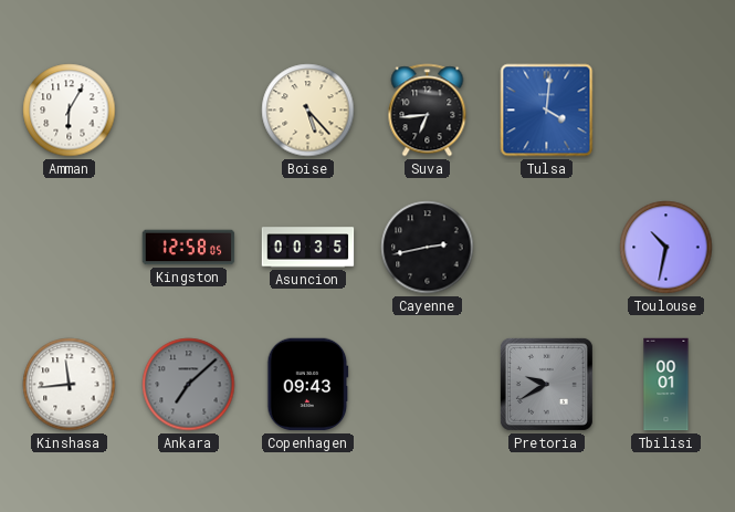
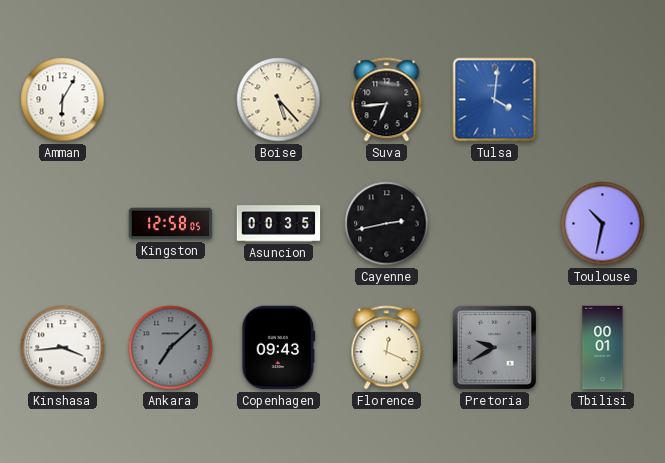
Kinshasa: 11:44 -> 3:44 (63, 348)
Florence: none -> 12:19 (387, 348)
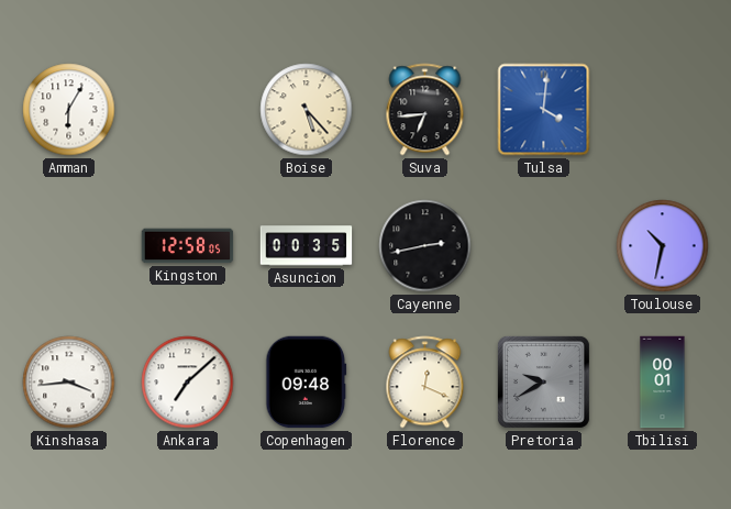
Ankara dial: grey -> white (188, 383)
Copenhagen: 09:43 -> 09:48 (307, 383)
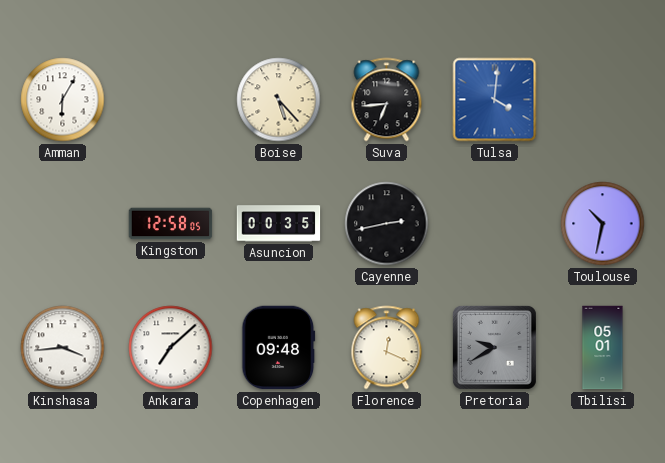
Tbilisi: 00:01 -> 05:01 (603, 348)
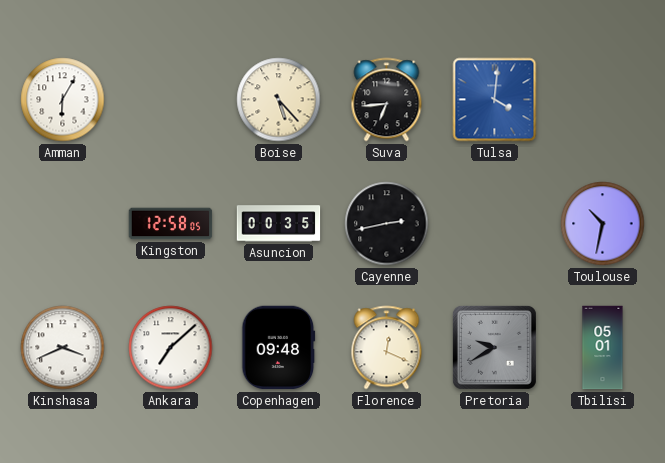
Kinshasa: 3:44 -> 3:41 (63, 348)
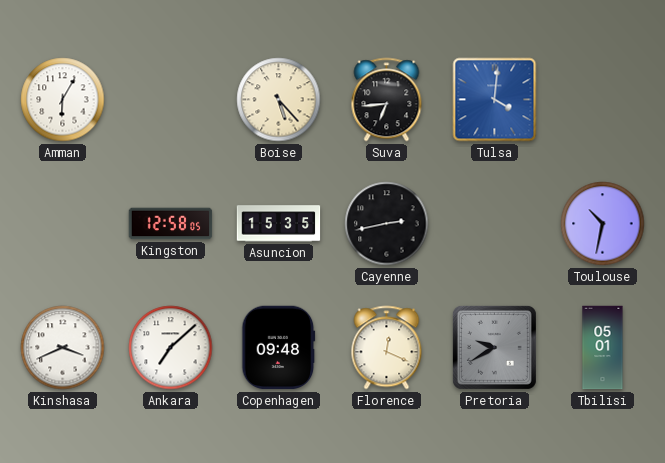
Asuncion: 00:35 -> 15:35 (279, 224)
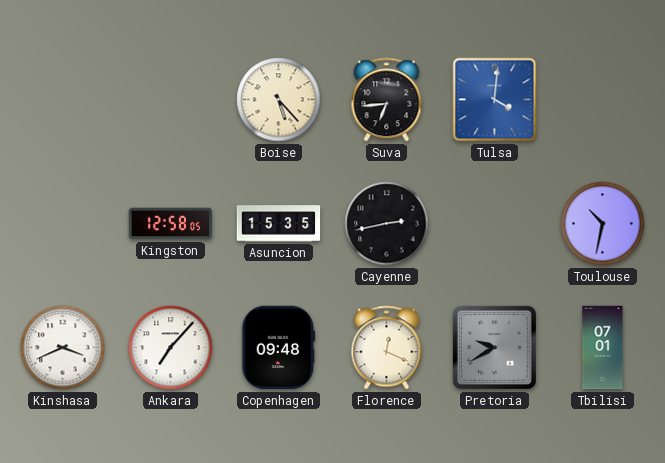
Amman: 6:05 -> none (63, 100)
Ankara: 7:08 -> 7:07 (171, 348)
Tbilisi: 05:01 -> 07:01 (603, 348)
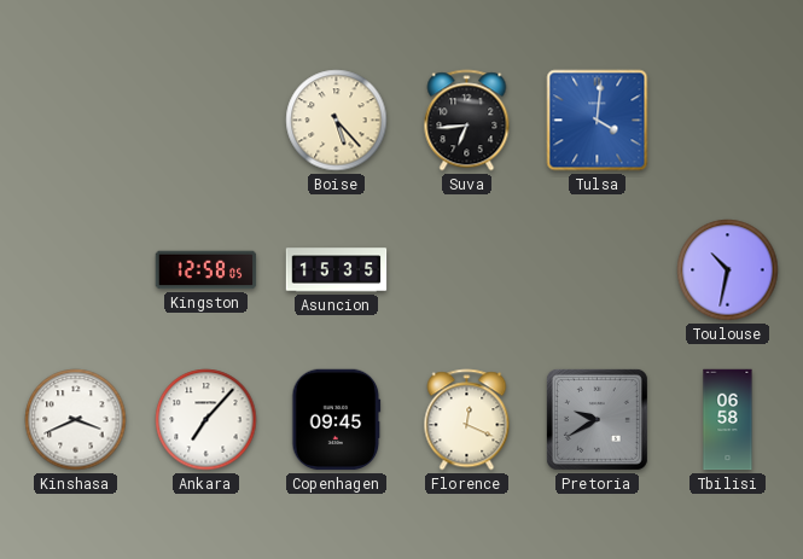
Cayenne: 2:43 -> none (387, 224)
Copenhagen: 09:48 -> 09:45 (337, 420)
Tbilisi: 07:01 -> 06:58 (728, 420)
